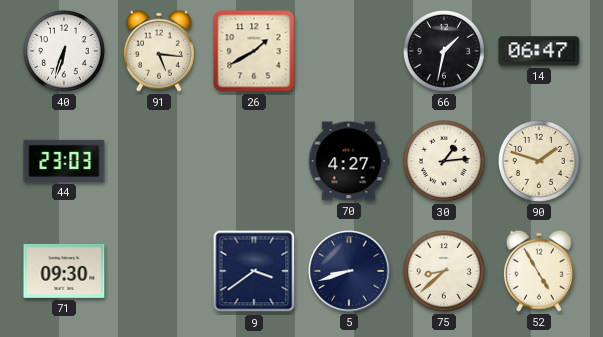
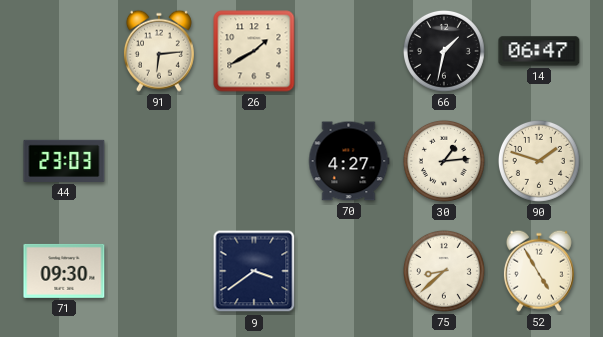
40: 6:33 -> none (64, 51)
91: 5:16 -> 6:14 (159, 51)
5: 8:42 -> none (349, 271)
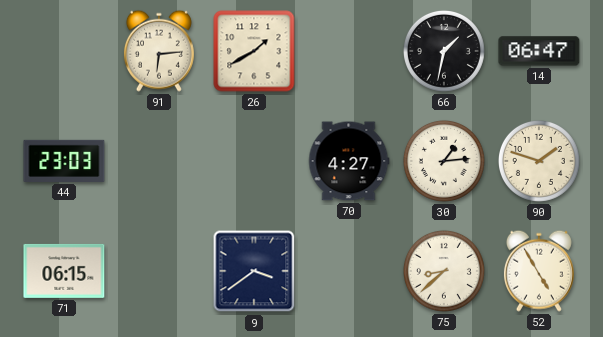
71: 09:30 -> 06:15 (64, 271)
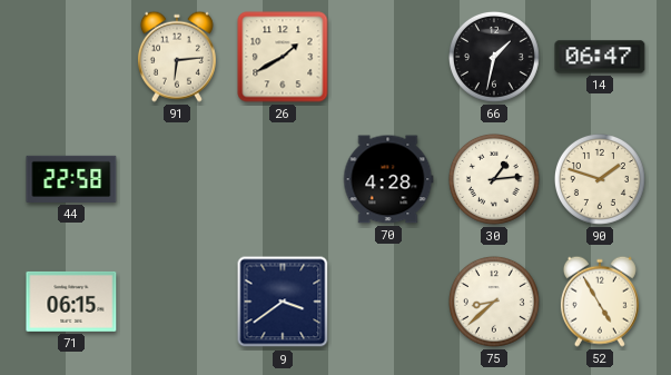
44: 23:03 -> 22:58 (71, 179)
70: 4:27 -> 4:28 (388, 179)
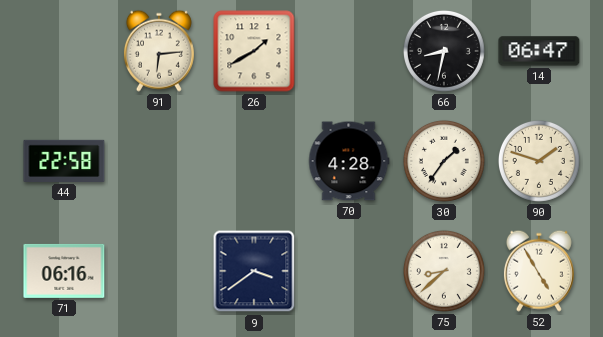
66: 1:32 -> 8:32 (444, 51)
30: 1:14 -> 1:36 (444, 161)
71: 06:15 -> 06:16 (64, 271)
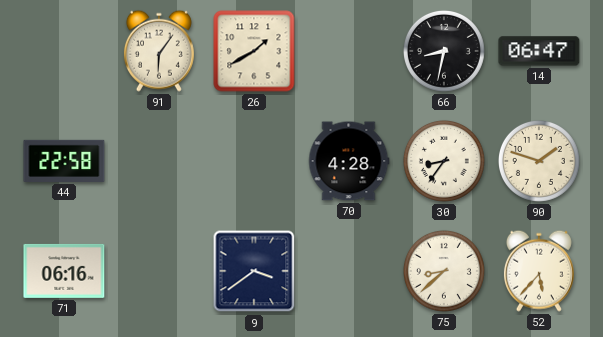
91: 6:14 -> 6:06 (159, 51)
30: 1:36 -> 8:36 (444, 161)
52: 4:55 -> 5:37 (539, 271)
